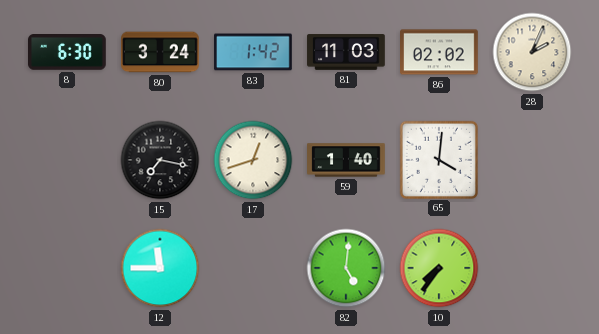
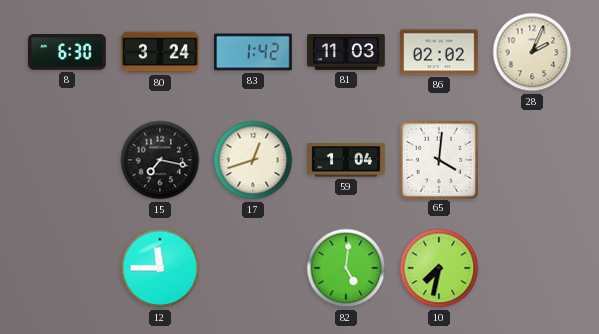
59: 1:40 -> 1:04 (346, 160)
10: 7:36 -> 7:32 (439, 268)
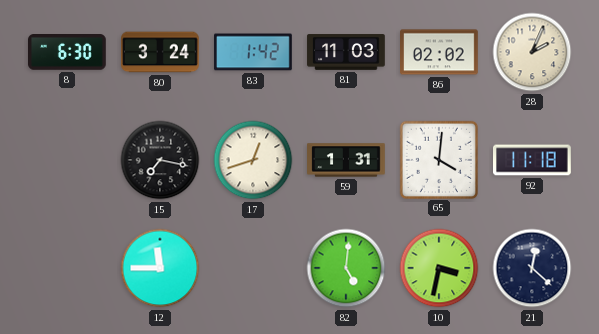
59: 1:04 -> 1:31 (346, 160)
92: none -> 11:18 (532, 160)
10: 7:32 -> 3:32 (439, 268)
21: none -> 12:22 (532, 268)
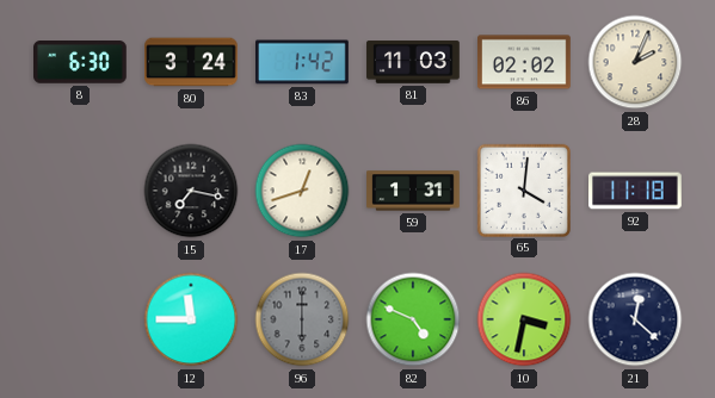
96: none -> 6:00 (302, 319)
82: 5:01 -> 4:49 (413, 319)
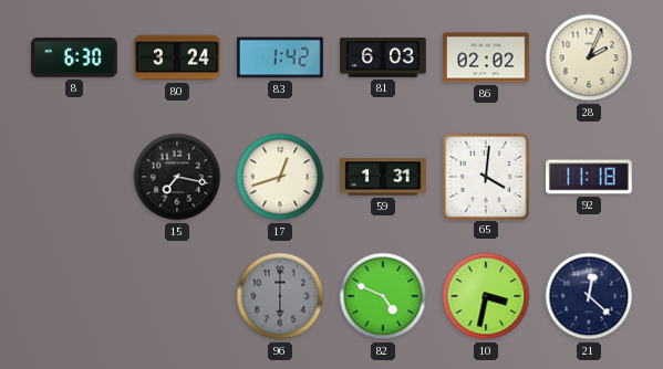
81: 11:03 -> 6:03 (383, 57)
12: 11:45 -> none (191, 319)
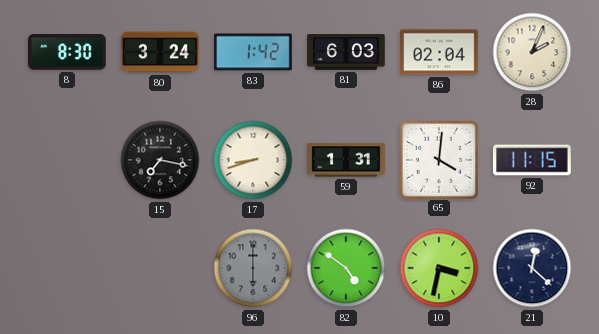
8: 6:30 -> 8:30 (68, 52)
86: 02:02 -> 02:04 (439, 52)
17: 12:42 -> 8:42 (253, 160)
92: 11:18 -> 11:15 (532, 160)
82: 4:49 -> 4:51 (346, 268)
